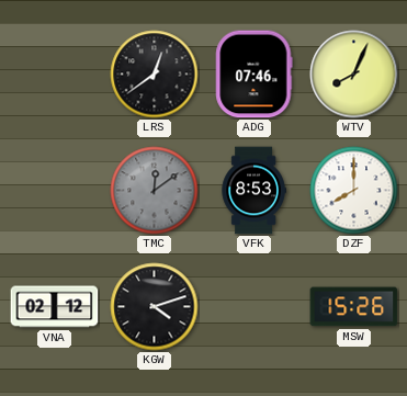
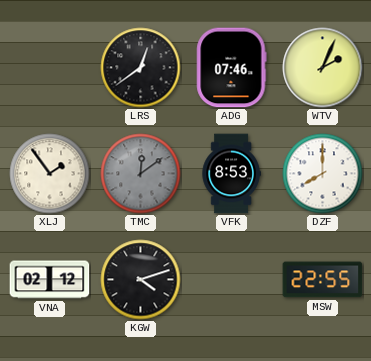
WTV: 8:04 -> 2:04 (323, 68)
XLJ: none -> 1:54 (50, 174)
MSW: 15:26 -> 22:55 (323, 280)
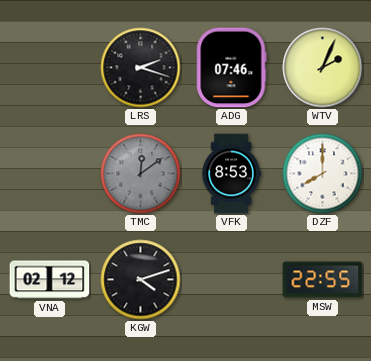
LRS: 12:39 -> 2:18 (141, 68)
XLJ: 1:54 -> none (50, 174)
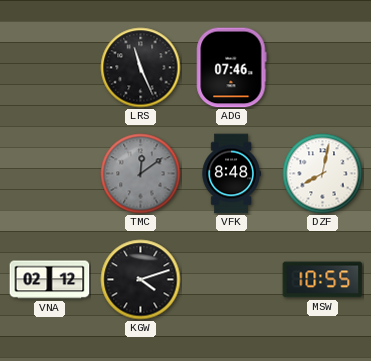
LRS: 2:18 -> 11:26 (141, 68)
WTV: 2:04 -> none (323, 68)
VFK: 8:53 -> 8:48 (231, 174)
DZF: 8:00 -> 8:02 (323, 174)
MSW: 22:55 -> 10:55 (323, 280)
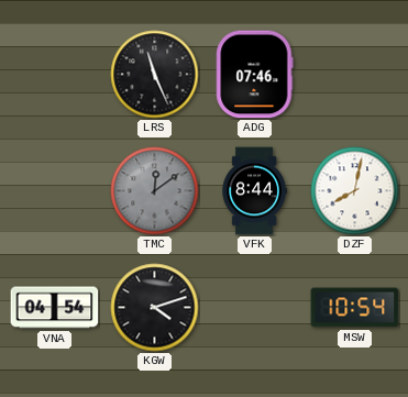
VFK: 8:48 -> 8:44 (254, 191)
VNA: 02:12 -> 04:54 (55, 308)
MSW: 10:55 -> 10:54 (355, 308)
